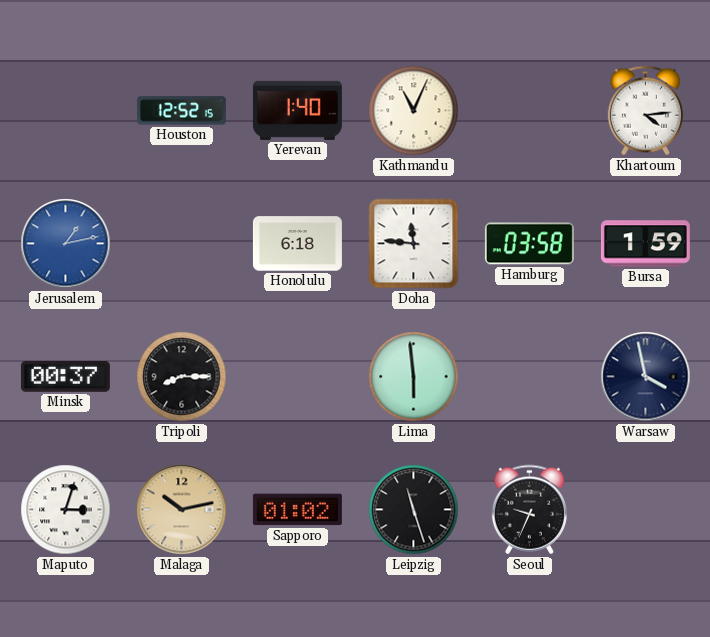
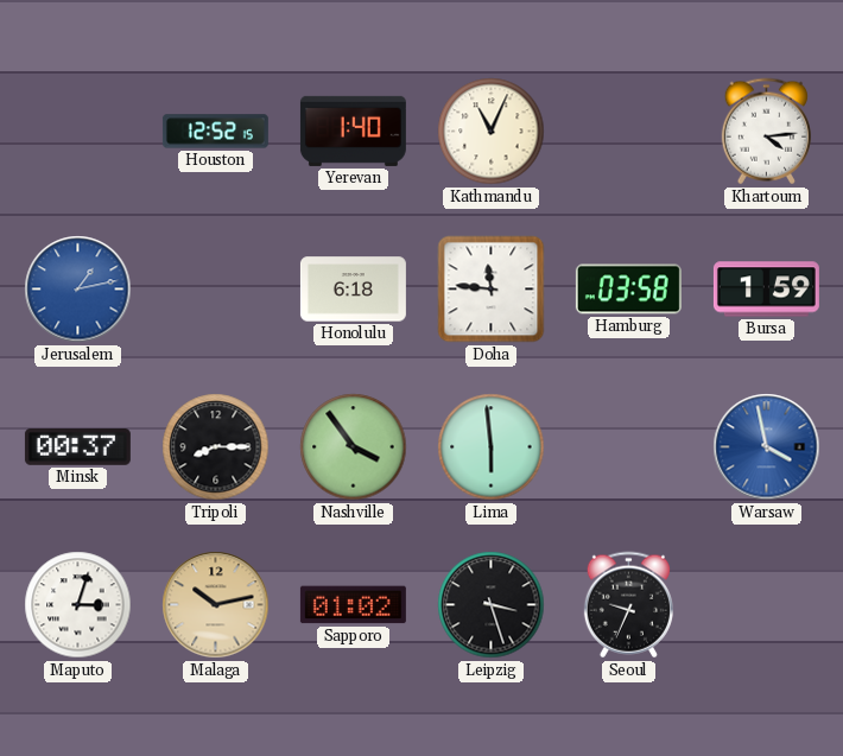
Nashville: none -> 3:54 (354, 447)
Warsaw dial: navy -> blue (767, 447)
Leipzig: 11:27 -> 3:27 (492, 605)
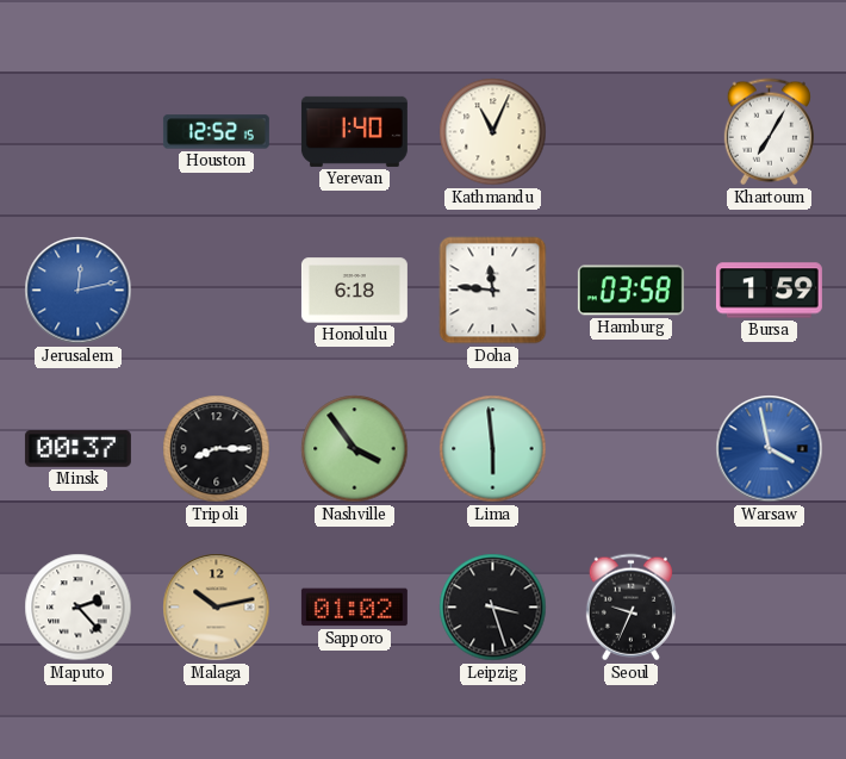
Khartoum: 4:14 -> 7:05 (769, 132)
Jerusalem: 1:13 -> 12:13 (79, 291)
Maputo: 3:03 -> 2:23 (79, 608)
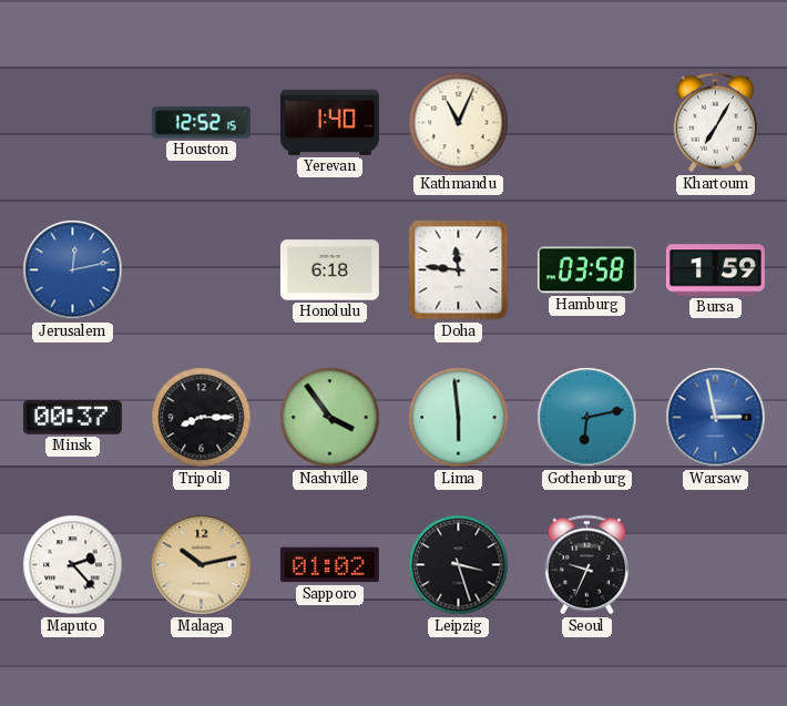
Gothenburg: none -> 6:13 (587, 418)
Warsaw: 3:58 -> 2:58 (716, 418)
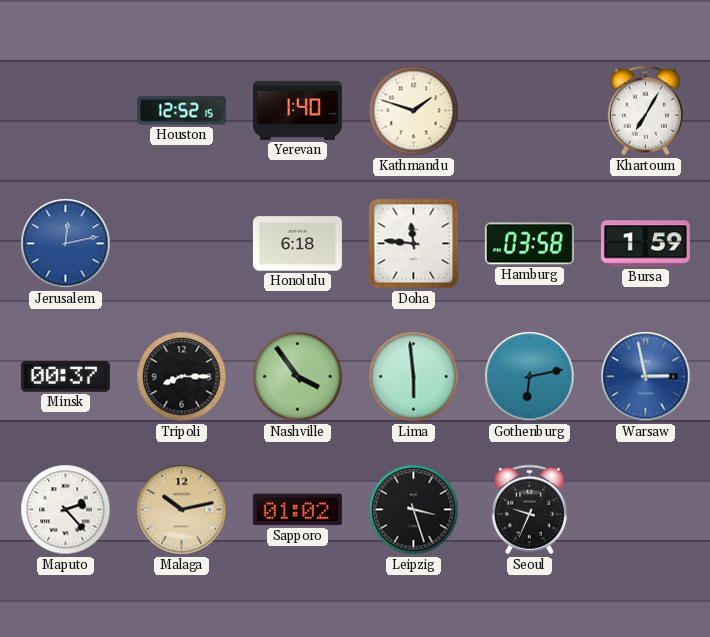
Kathmandu: 11:04 -> 1:48 (414, 111)
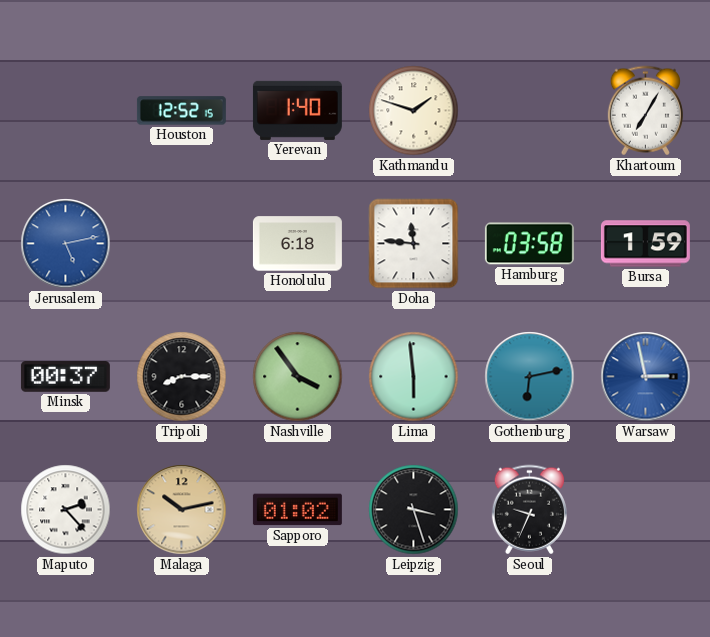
Jerusalem: 12:13 -> 5:13 (66, 244)
